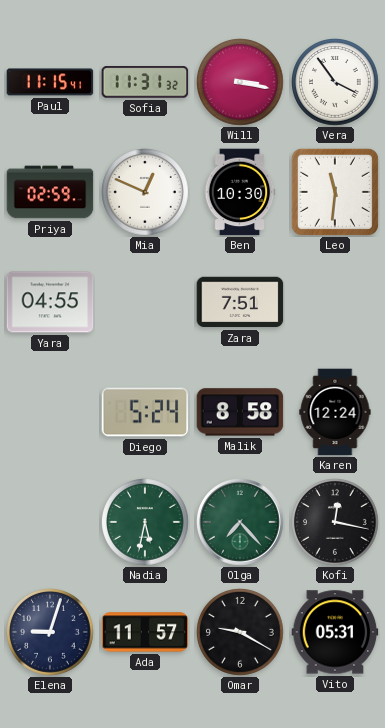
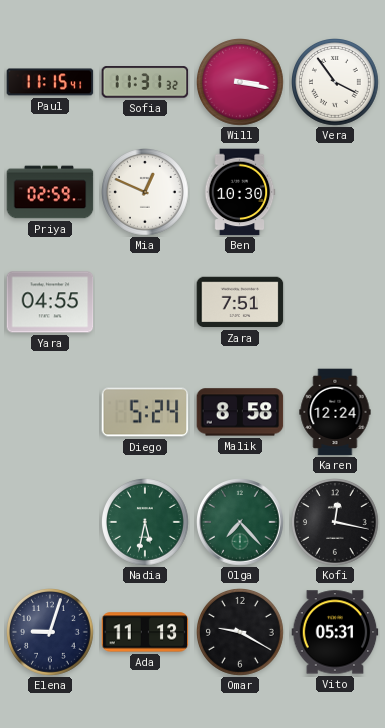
Leo: 11:31 -> none (335, 192)
Ada: 11:57 -> 11:13 (145, 632)
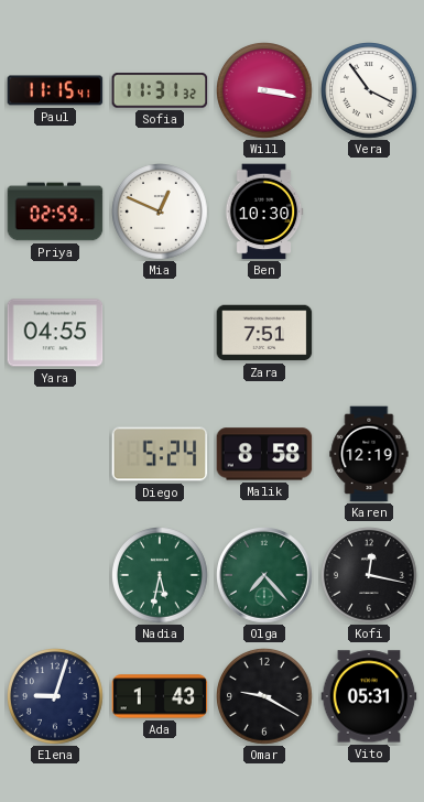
Karen: 12:24 -> 12:19 (369, 454)
Ada: 11:13 -> 1:43 (160, 696)
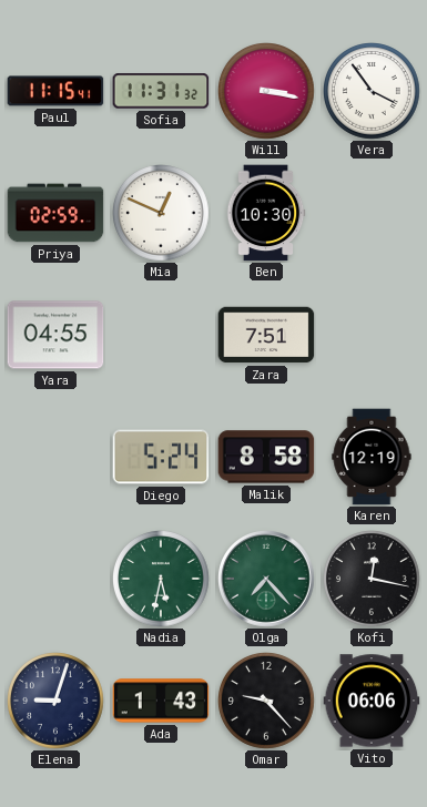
Omar: 9:20 -> 9:23 (267, 702)
Vito: 05:31 -> 06:06 (372, 701)
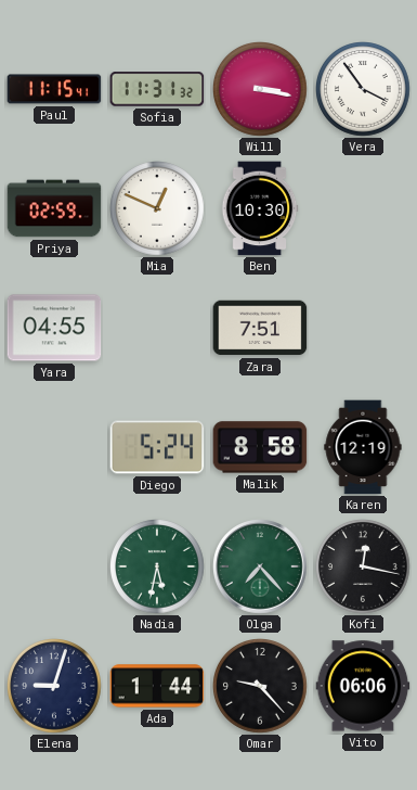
Ada: 1:43 -> 1:44 (157, 686)
